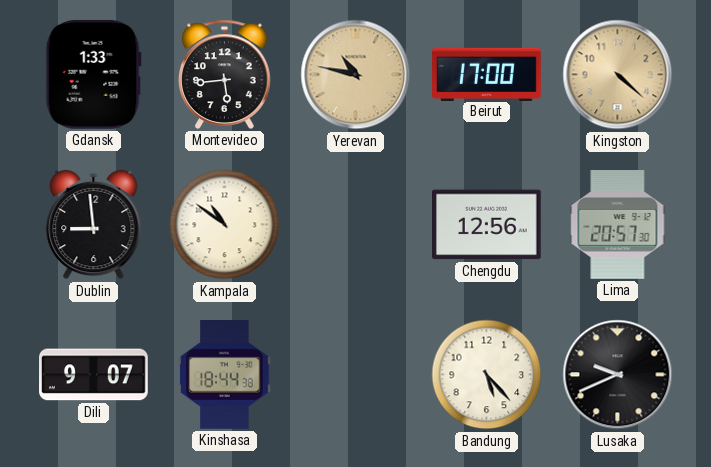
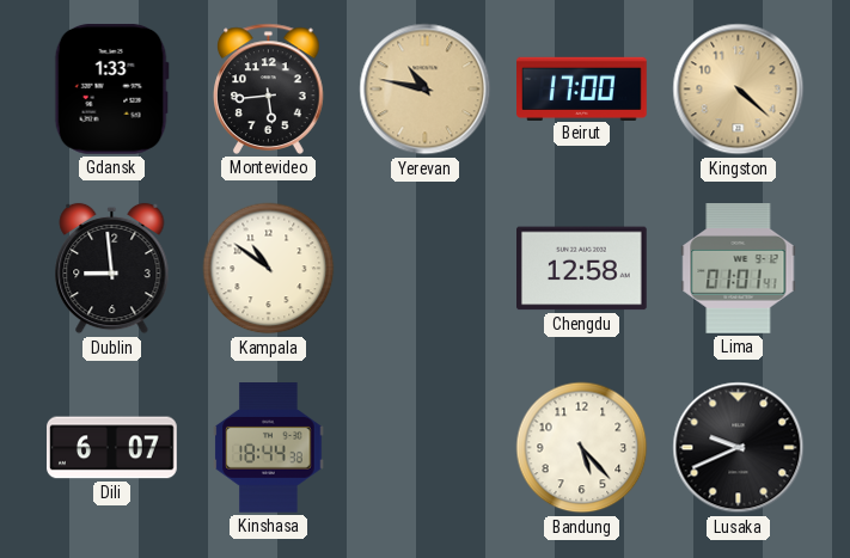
Chengdu: 12:56 -> 12:58 (582, 269)
Lima: 20:57 -> 01:01 (739, 269)
Dili: 9:07 -> 6:07 (112, 448)
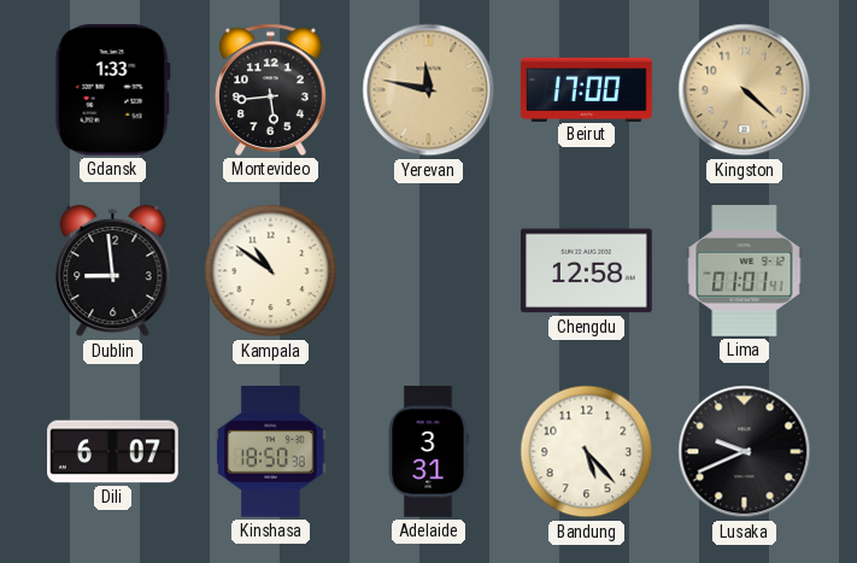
Yerevan: 10:47 -> 11:47 (429, 90)
Kinshasa: 18:44 -> 18:50 (271, 452)
Adelaide: none -> 3:31 (428, 452)
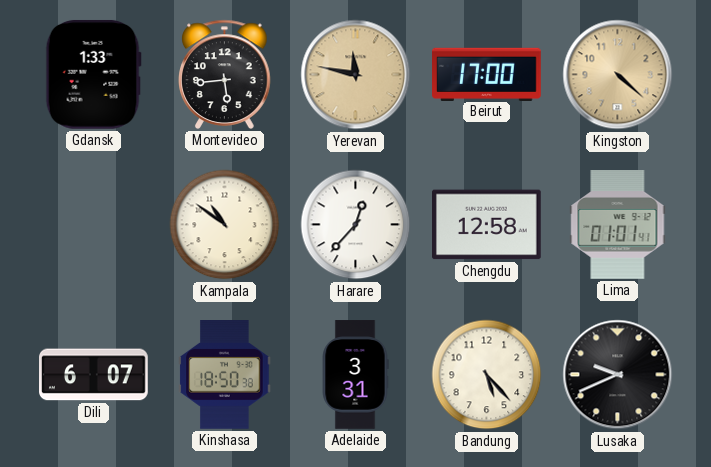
Dublin: 8:59 -> none (113, 271)
Harare: none -> 12:37 (356, 225)
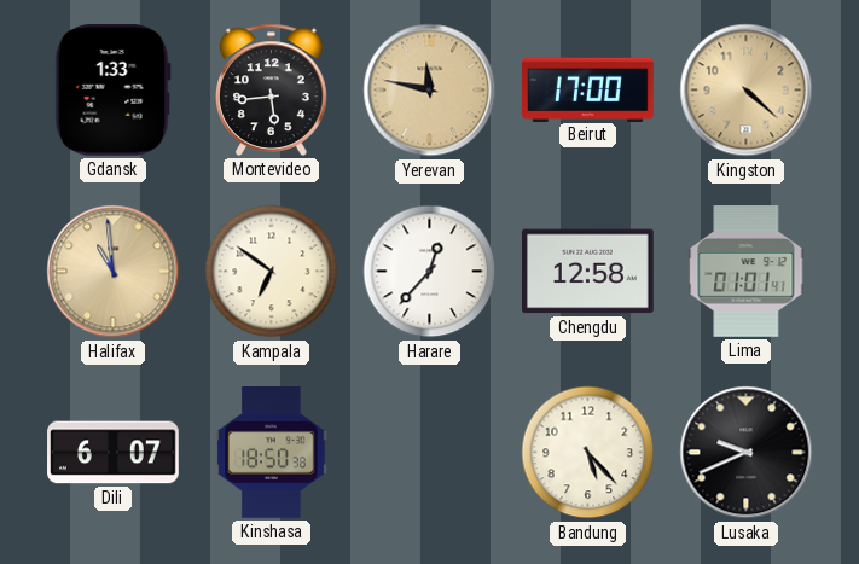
Halifax: none -> 10:59 (114, 272)
Kampala: 10:51 -> 6:51 (272, 272)
Adelaide: 3:31 -> none (355, 375)
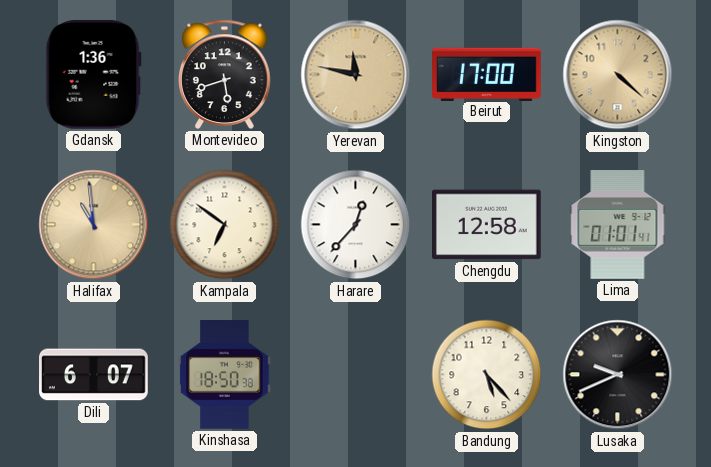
Gdansk: 1:33 -> 1:36 (93, 74)
Montevideo: 5:44 -> 5:42 (225, 74)
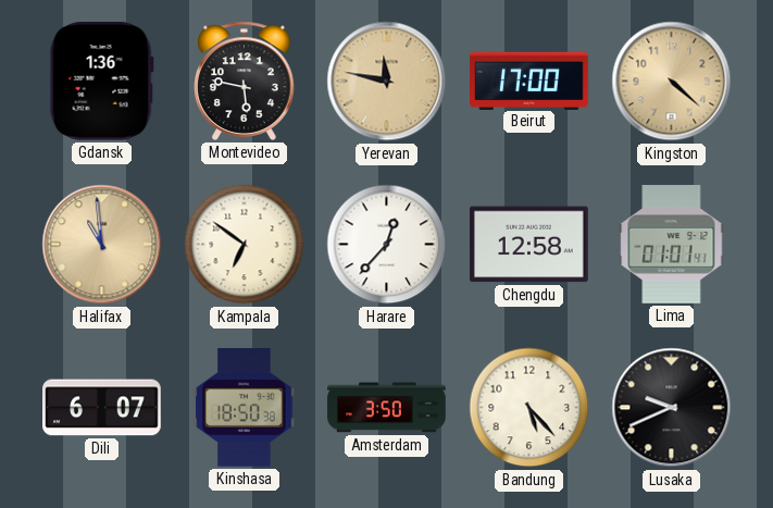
Montevideo: 5:42 -> 5:47 (245, 80)
Amsterdam: none -> 3:50 (387, 408)
